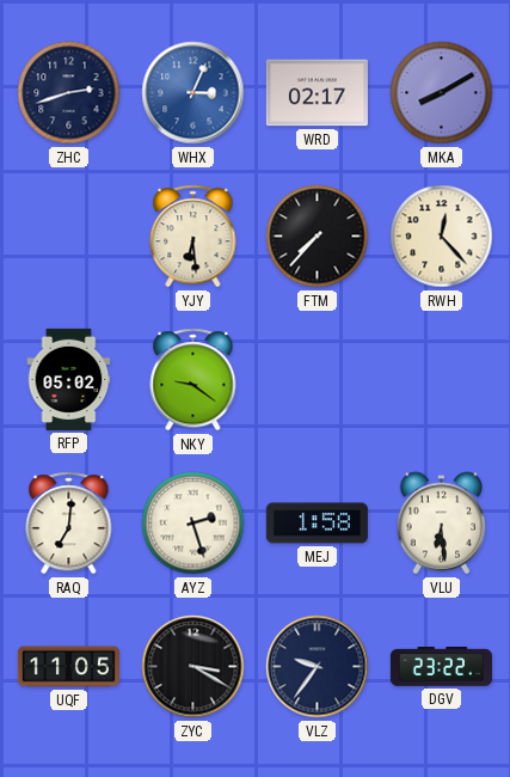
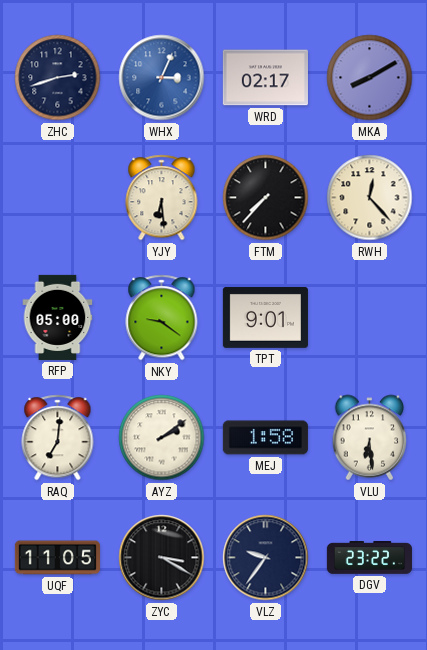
RFP: 05:02 -> 05:00 (58, 317)
TPT: none -> 9:01 (265, 318)
AYZ: 2:27 -> 2:09 (162, 438)
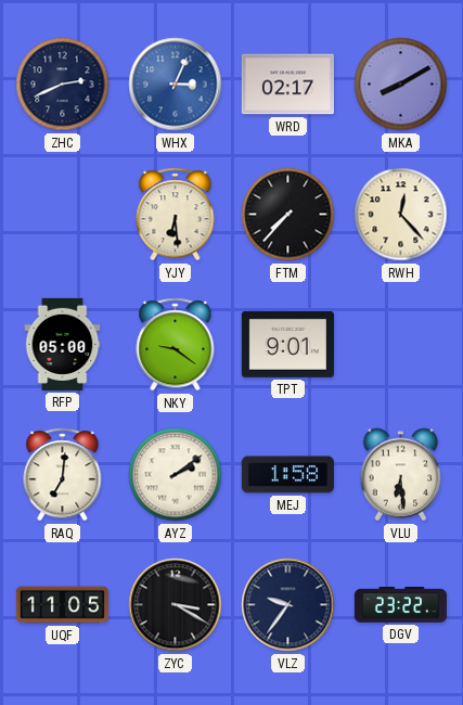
ZHC: 2:42 -> 2:41 (63, 85)
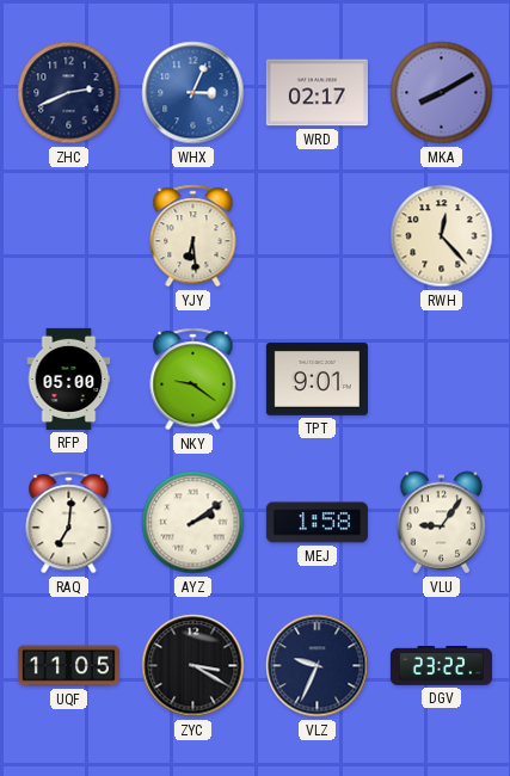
FTM: 7:37 -> none (288, 215)
VLU: 6:29 -> 9:06 (442, 523)
VLZ: 9:36 -> 9:34 (318, 666)
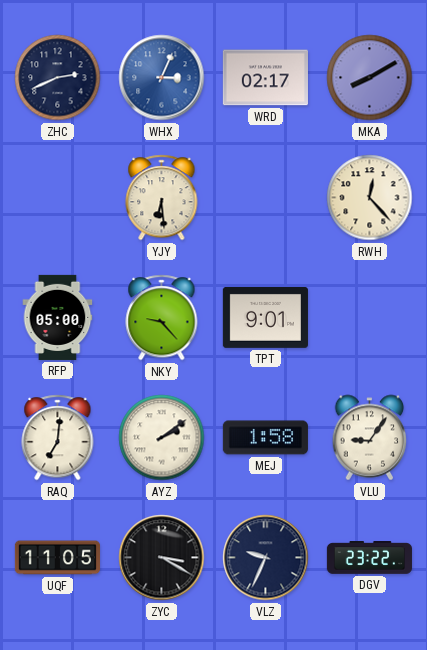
NKY: 9:21 -> 9:23 (162, 318)
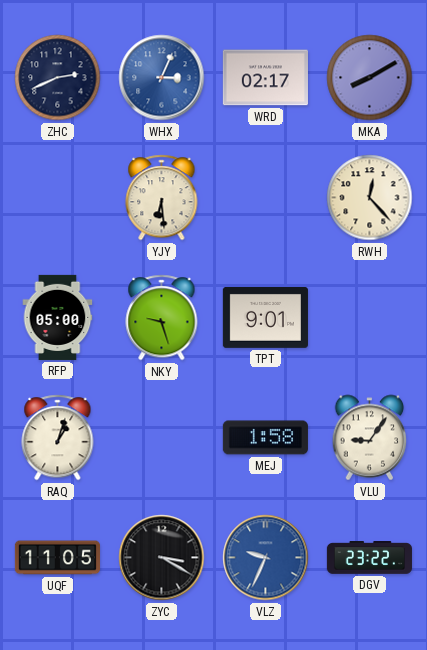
NKY: 9:23 -> 9:27 (162, 318)
RAQ: 7:01 -> 1:03 (58, 438)
AYZ: 2:09 -> none (162, 438)
VLZ dial: navy -> blue (266, 558)
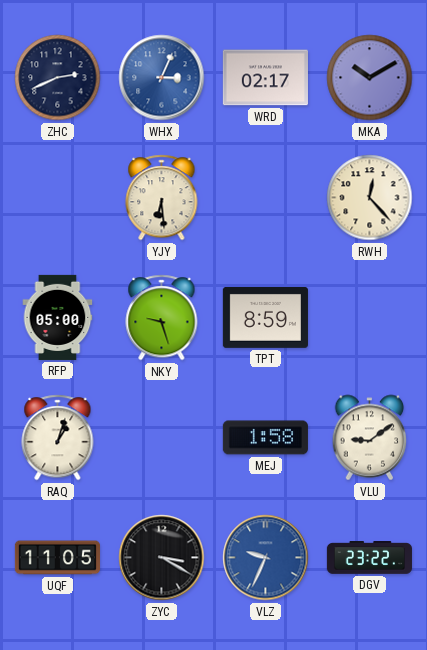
MKA: 8:10 -> 10:10 (370, 78)
TPT: 9:01 -> 8:59 (265, 318)
VLU: 9:06 -> 9:09 (370, 438)
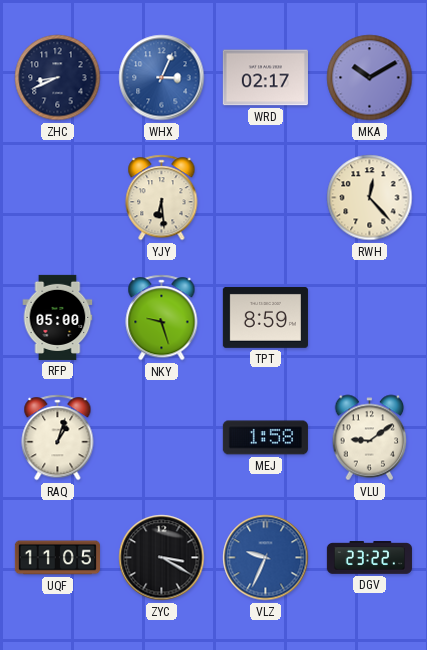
ZHC: 2:41 -> 8:41 (58, 78)
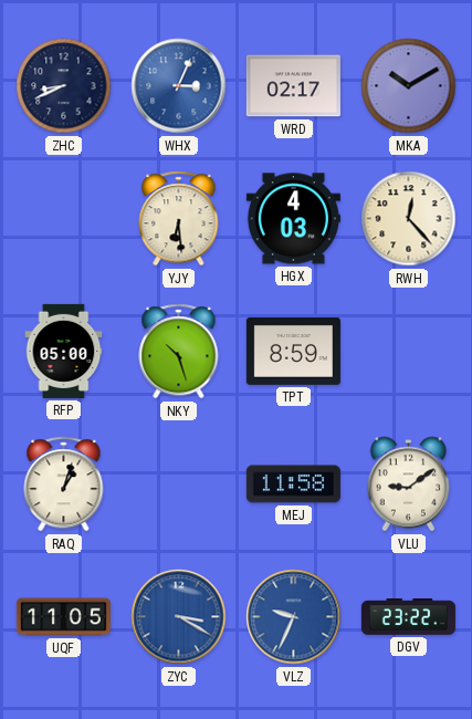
HGX: none -> 4:03 (293, 219)
NKY: 9:27 -> 10:27 (179, 352)
MEJ: 1:58 -> 11:58 (293, 484)
ZYC dial: black -> blue (179, 617)
